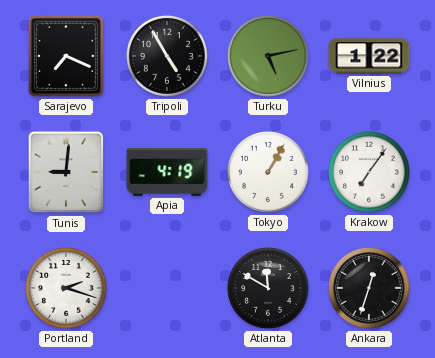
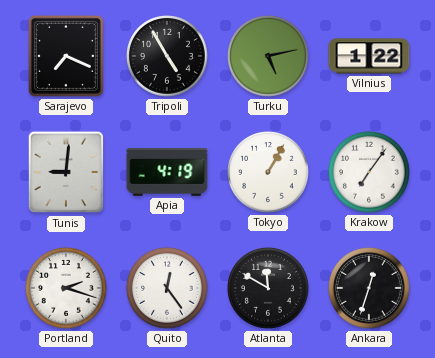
Quito: none -> 12:24 (167, 288)
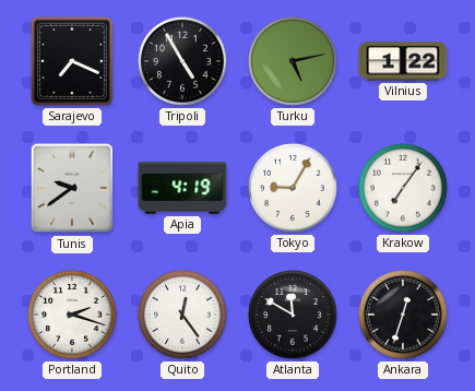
Tunis: 9:01 -> 9:39 (72, 188)
Tokyo: 1:05 -> 9:05 (293, 188)
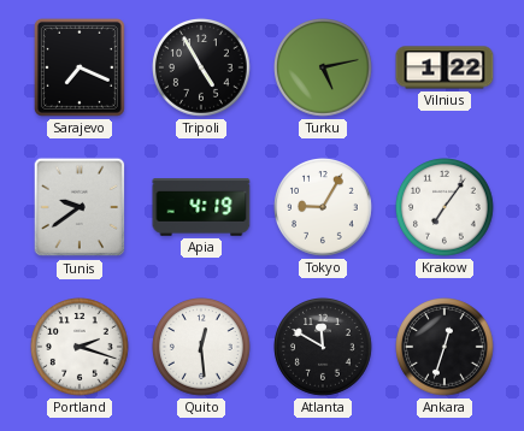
Quito: 12:24 -> 12:29 (201, 347)
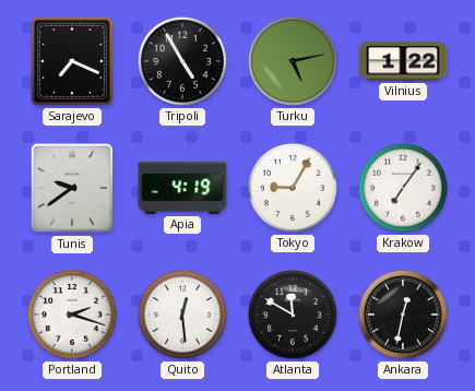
Ankara: 12:33 -> 12:32 (403, 315)
